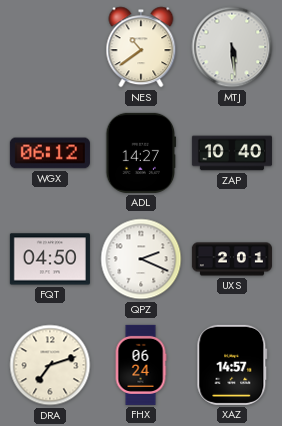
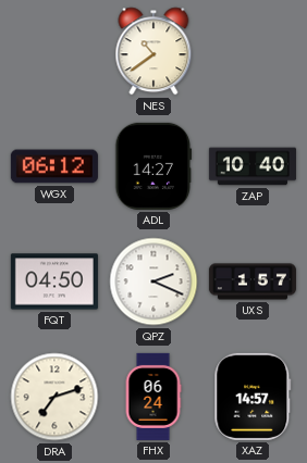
MTJ: 5:29 -> none (232, 47)
UXS: 2:01 -> 1:57 (253, 281)
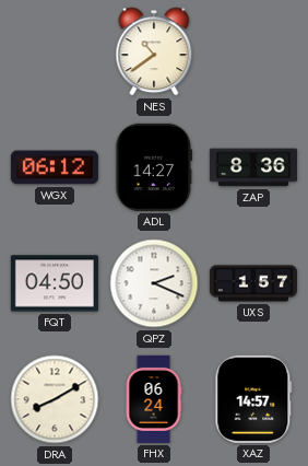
ZAP: 10:40 -> 8:36 (253, 167)
DRA: 7:12 -> 8:10 (55, 399)
